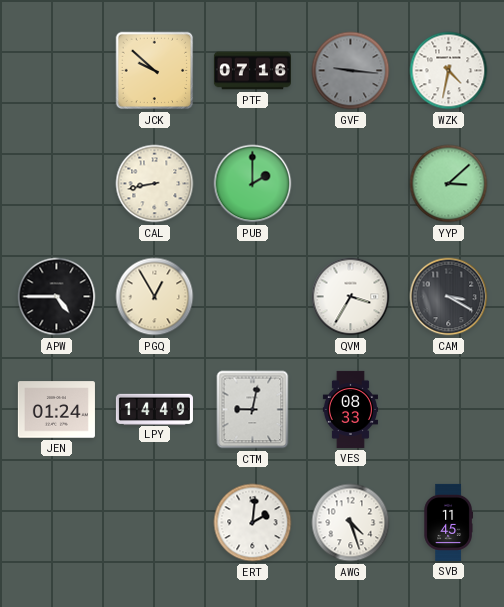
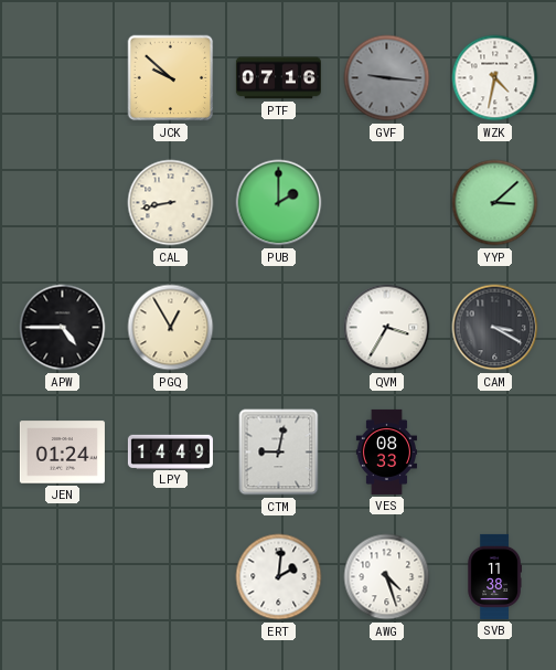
SVB: 11:45 -> 11:38 (494, 576)
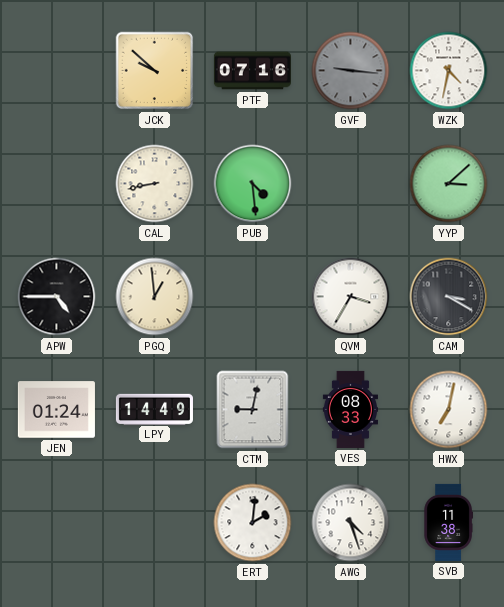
PUB: 2:00 -> 4:29 (253, 184)
PGQ: 12:55 -> 12:59 (155, 297)
HWX: none -> 7:02 (449, 410)
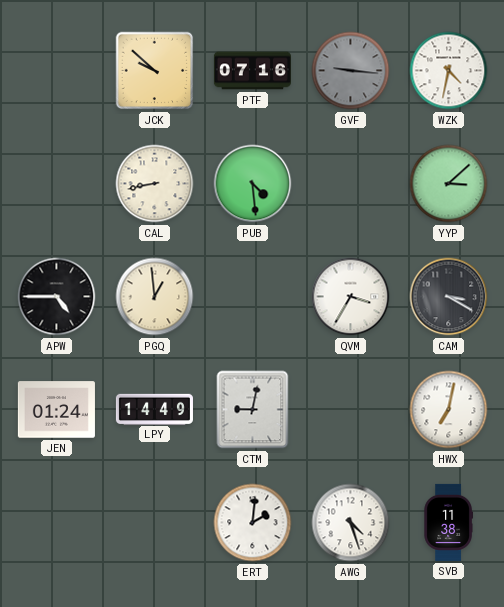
VES: 08:33 -> none (350, 409)
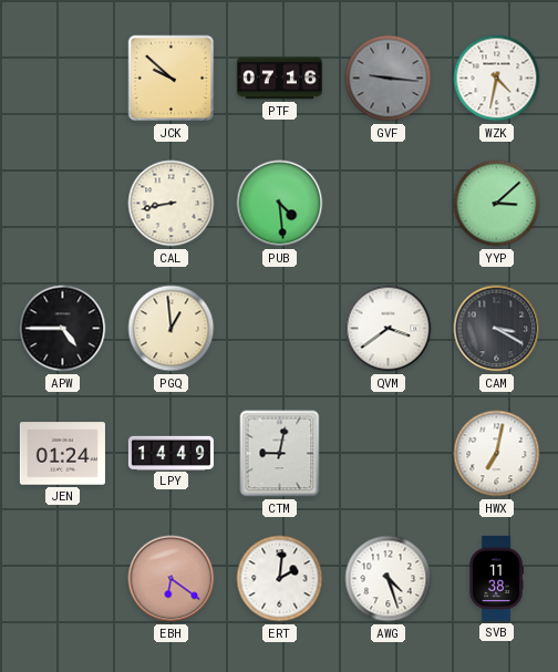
QVM: 3:35 -> 3:39 (389, 329)
EBH: none -> 6:21 (172, 579)
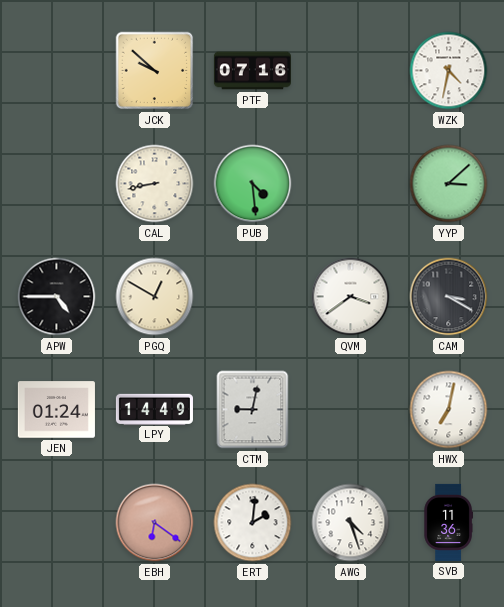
GVF: 9:16 -> none (389, 79)
PGQ: 12:59 -> 12:50 (155, 297)
SVB: 11:38 -> 11:36 (448, 522)
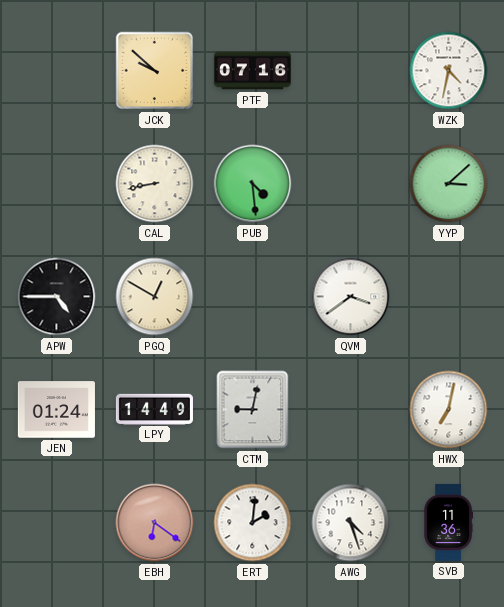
CAM: 3:20 -> none (449, 297)
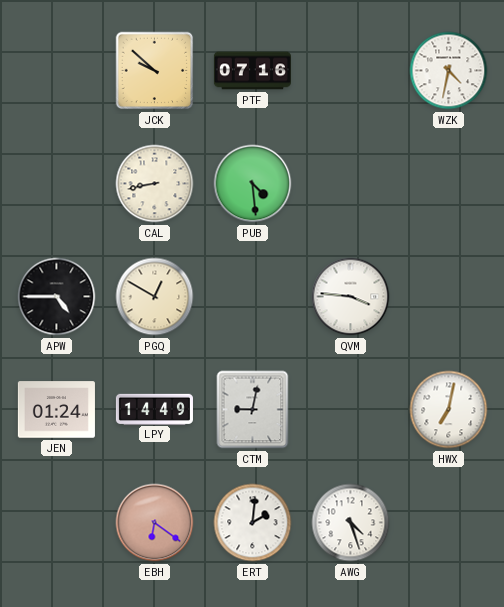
YYP: 3:08 -> none (449, 184)
QVM: 3:39 -> 3:46 (351, 297)
SVB: 11:36 -> none (448, 522)
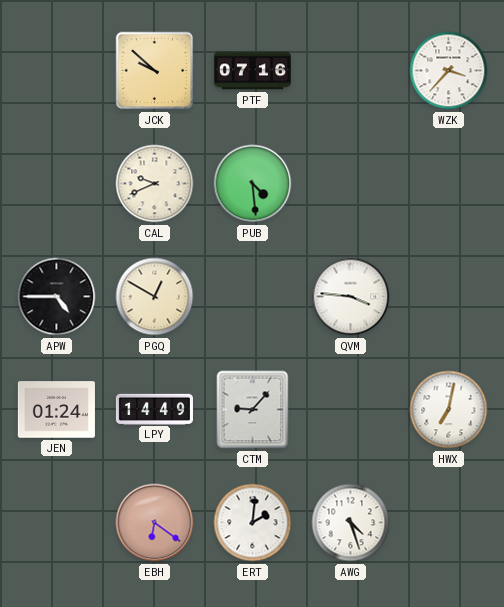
WZK: 4:32 -> 3:37 (449, 71)
CAL: 8:43 -> 9:41 (155, 184)
CTM: 9:02 -> 9:07 (253, 410)
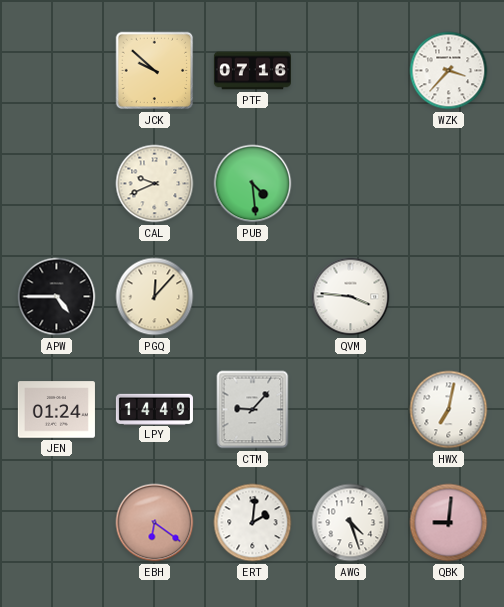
PGQ: 12:50 -> 12:07 (155, 297)
QBK: none -> 9:01 (449, 523)
